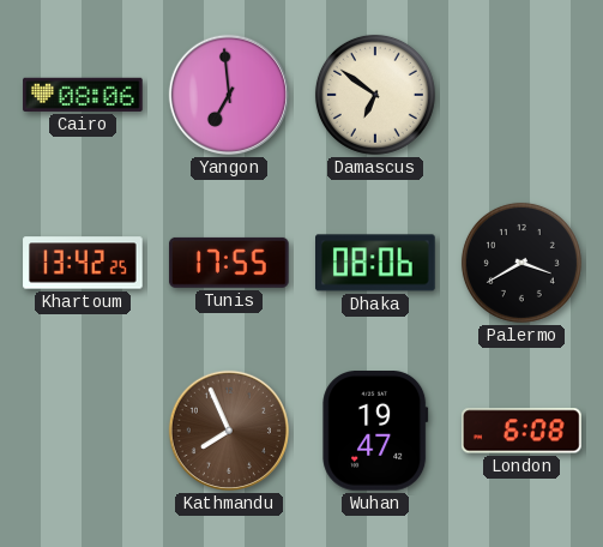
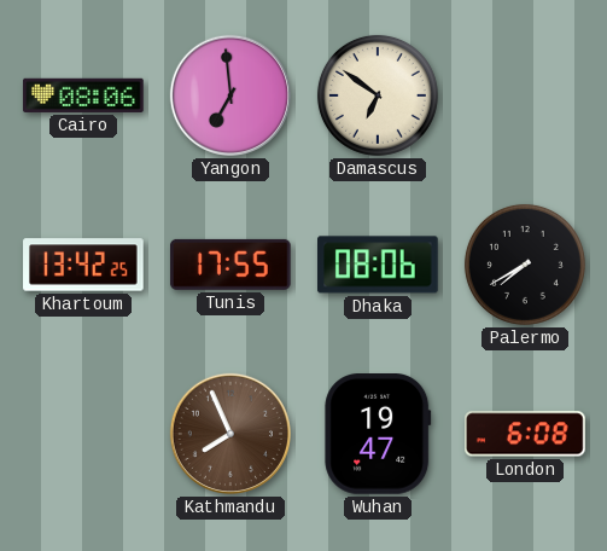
Palermo: 3:40 -> 7:40 (525, 265)
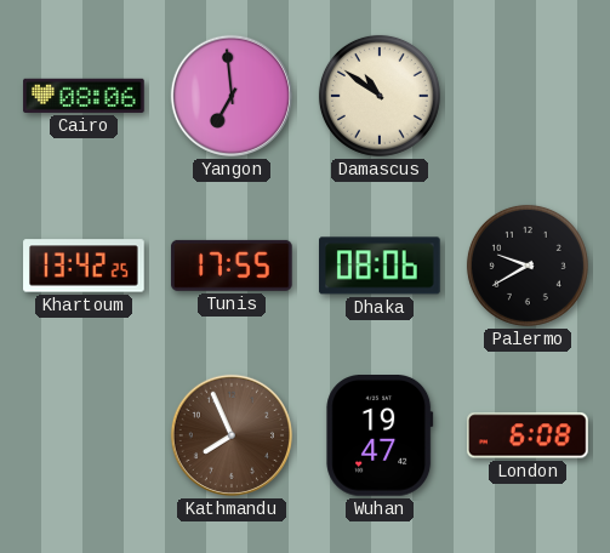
Damascus: 6:51 -> 10:51 (380, 96)
Palermo: 7:40 -> 9:40 (528, 266)
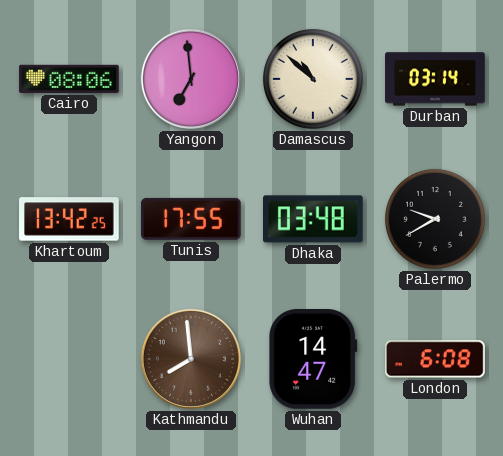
Damascus: 10:51 -> 10:52 (313, 79)
Durban: none -> 03:14 (435, 79)
Dhaka: 08:06 -> 03:48 (314, 219)
Kathmandu: 7:56 -> 7:59 (191, 359)
Wuhan: 19:47 -> 14:47 (313, 360)
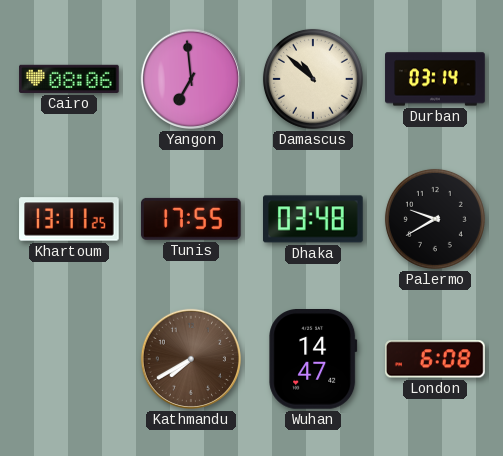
Khartoum: 13:42 -> 13:11 (69, 219)
Kathmandu: 7:59 -> 7:40 (191, 359)
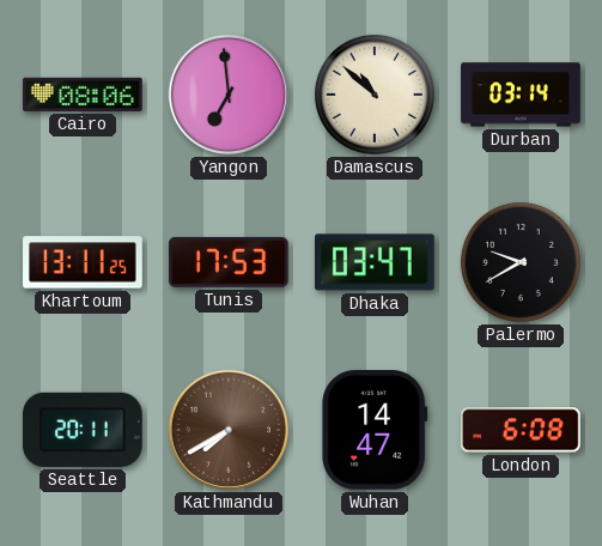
Tunis: 17:55 -> 17:53 (229, 262)
Dhaka: 03:48 -> 03:47 (376, 262)
Seattle: none -> 20:11 (84, 430)
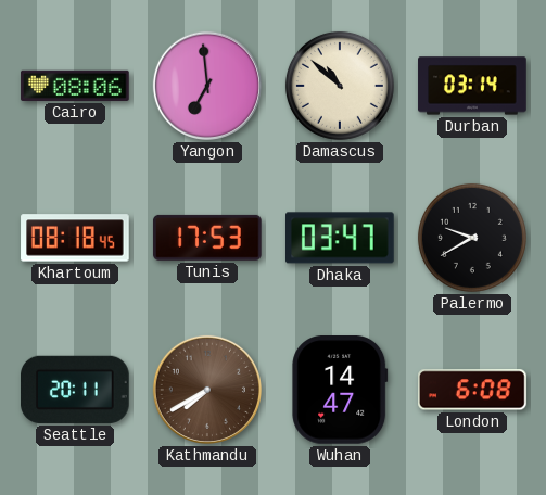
Khartoum: 13:11 -> 08:18 (75, 238)
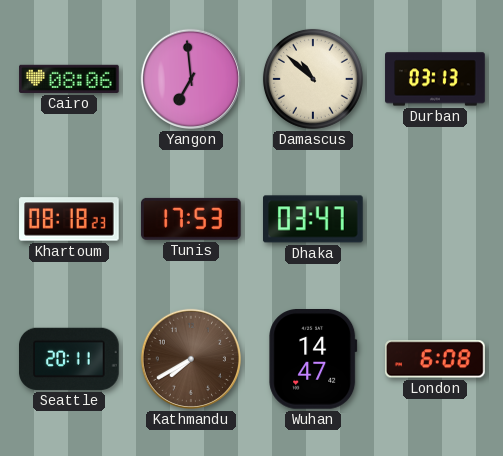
Durban: 03:14 -> 03:13 (435, 79)
Khartoum: 08:18:45 -> 08:18:23 (69, 219)
Palermo: 9:40 -> none (472, 238)
